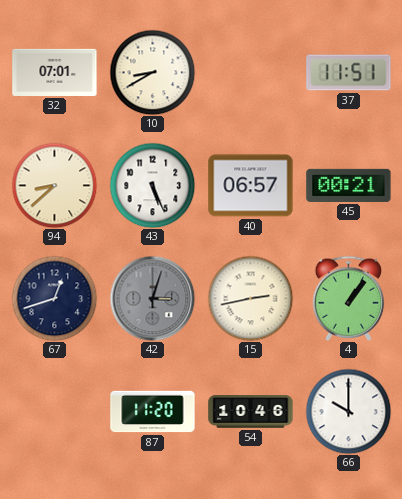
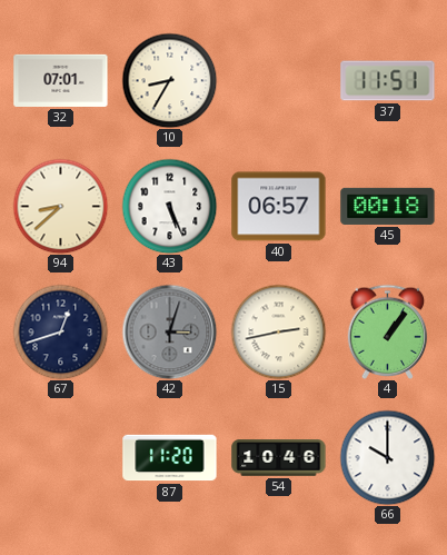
10: 8:40 -> 8:35 (169, 80)
45: 00:21 -> 00:18 (388, 206)
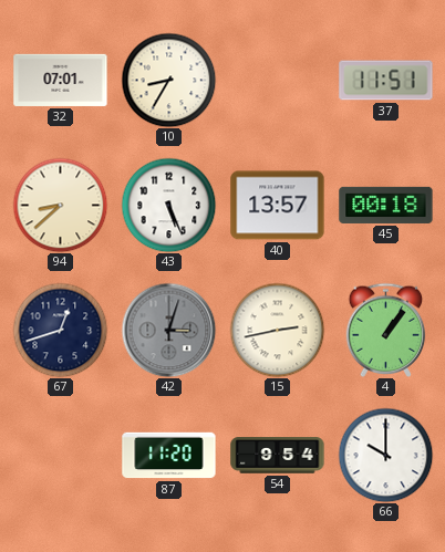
40: 06:57 -> 13:57 (278, 206)
54: 10:46 -> 9:54 (278, 456)
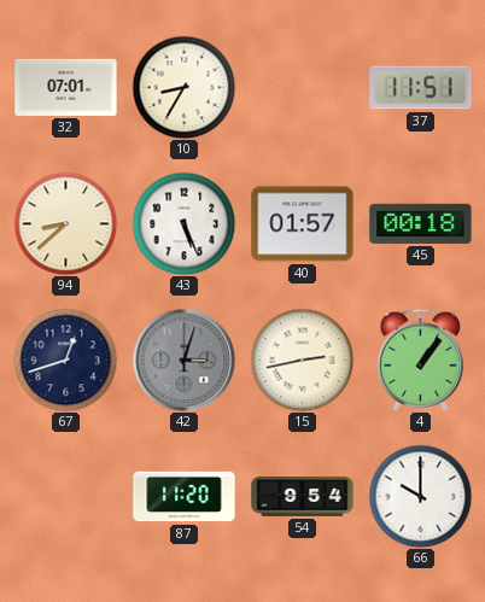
40: 13:57 -> 01:57 (303, 224)
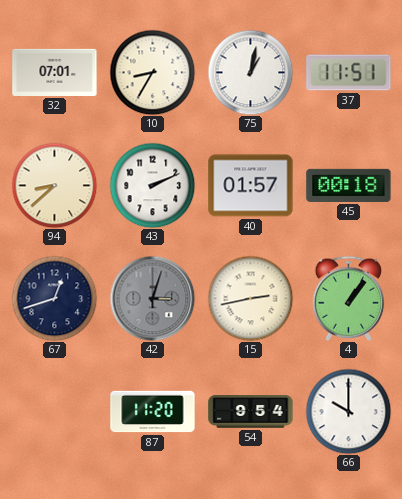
75: none -> 1:02 (250, 72)
43: 5:26 -> 2:11 (152, 185)
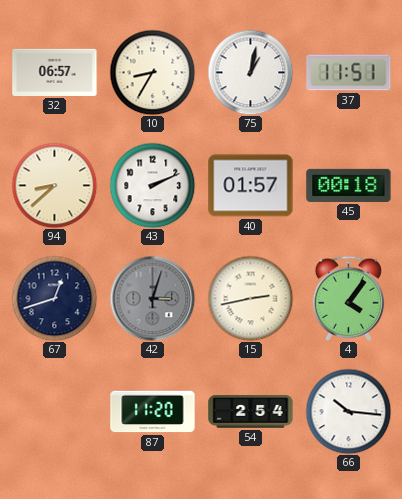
32: 07:01 -> 06:57 (55, 72)
4: 1:06 -> 4:06 (349, 298)
54: 9:54 -> 2:54 (251, 412)
66: 10:00 -> 10:16 (348, 411)
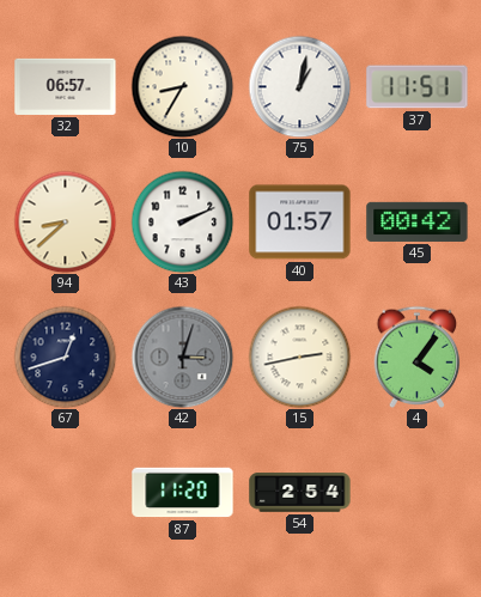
45: 00:18 -> 00:42 (418, 221)
66: 10:16 -> none (348, 411)
